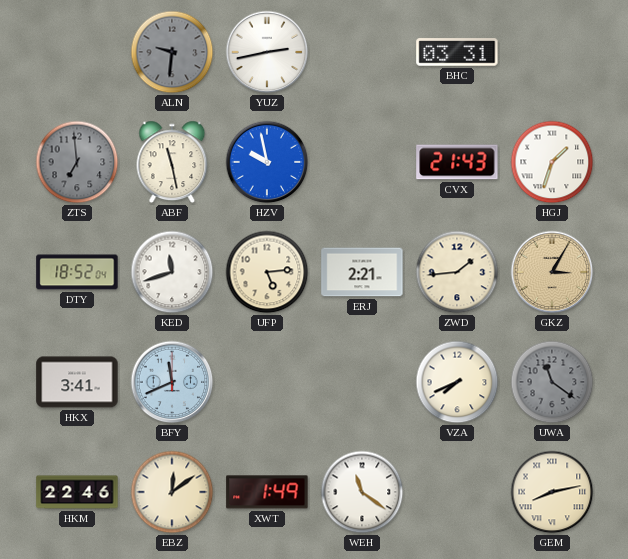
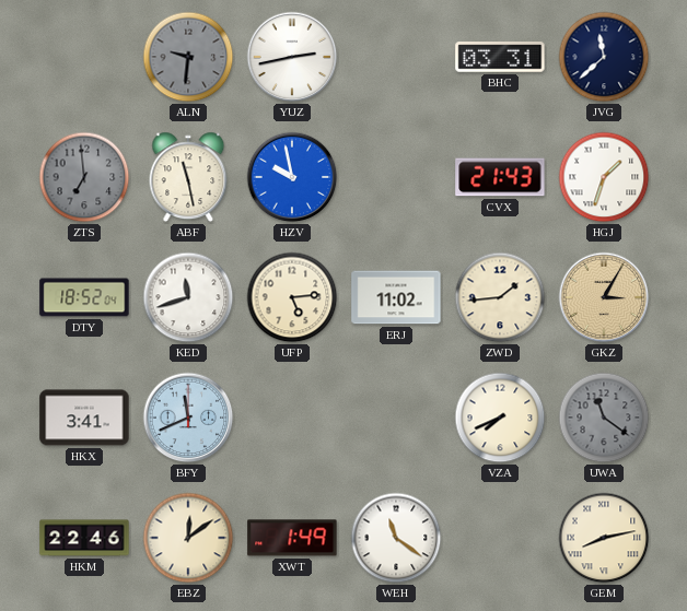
JVG: none -> 11:38 (604, 57)
ERJ: 2:21 -> 11:02 (396, 297)
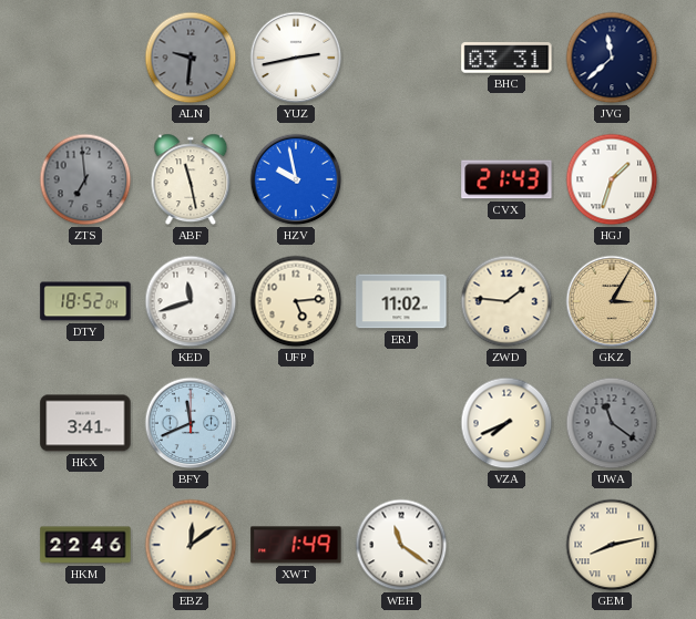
ZWD: 1:44 -> 1:46 (506, 301)
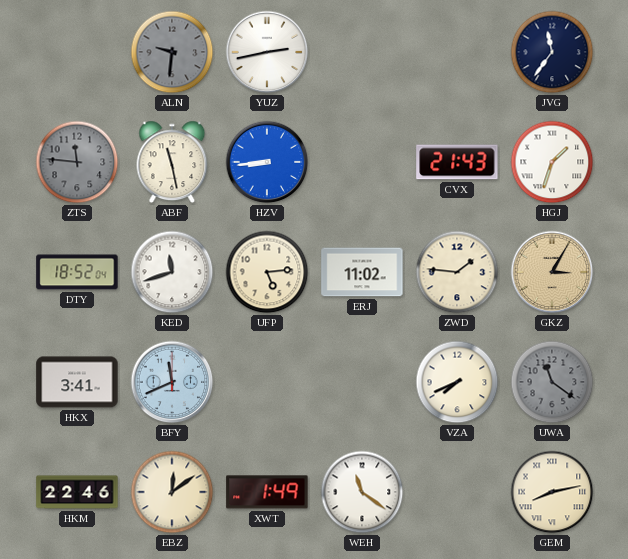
BHC: 03:31 -> none (506, 58)
JVG: 11:38 -> 11:36 (552, 52)
ZTS: 6:59 -> 11:46 (77, 162)
HZV: 9:58 -> 8:44 (267, 162)
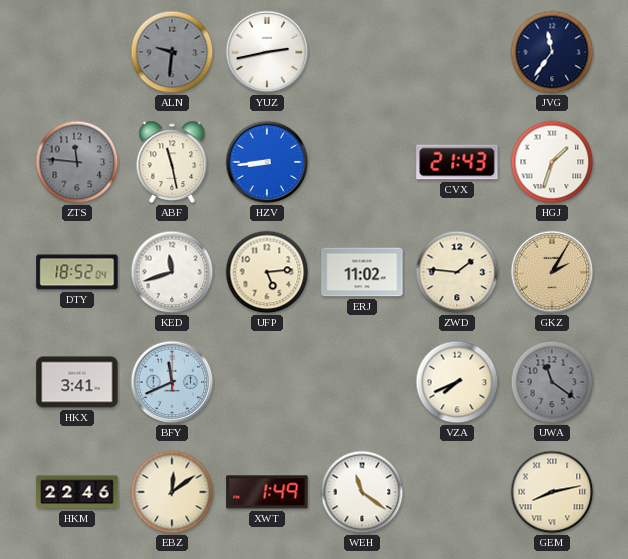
GKZ: 3:05 -> 2:05 (552, 272)
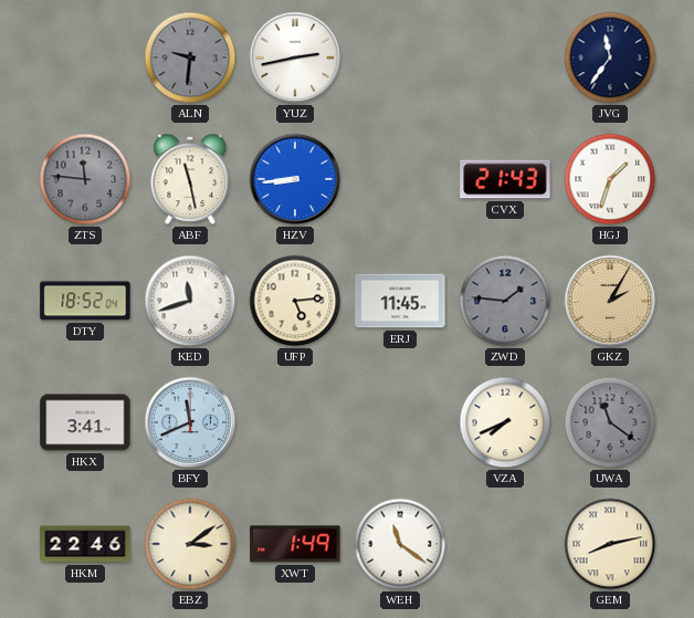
ERJ: 11:02 -> 11:45 (400, 301)
ZWD dial: cream -> grey (505, 301)
EBZ: 12:09 -> 3:09 (190, 544)
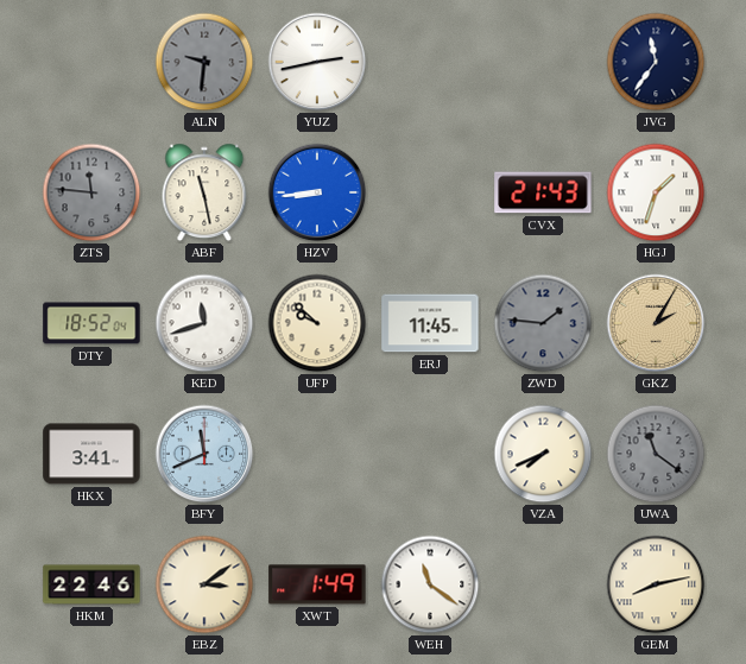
UFP: 5:14 -> 9:52 (317, 323)
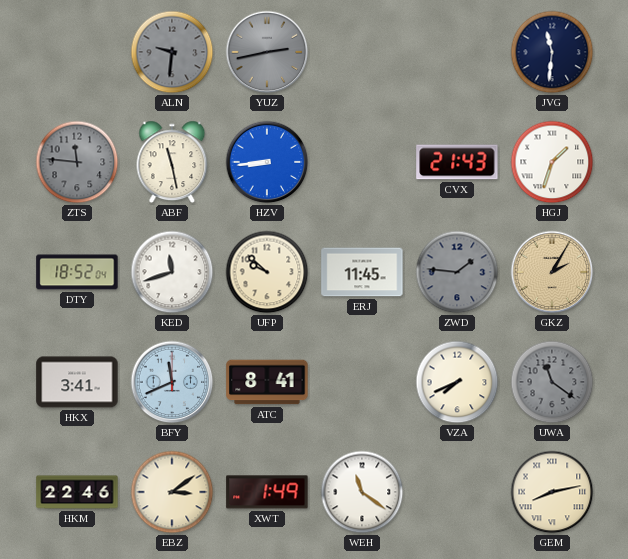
YUZ dial: white -> grey (267, 52)
JVG: 11:36 -> 11:31 (552, 52)
ATC: none -> 8:41 (267, 382)
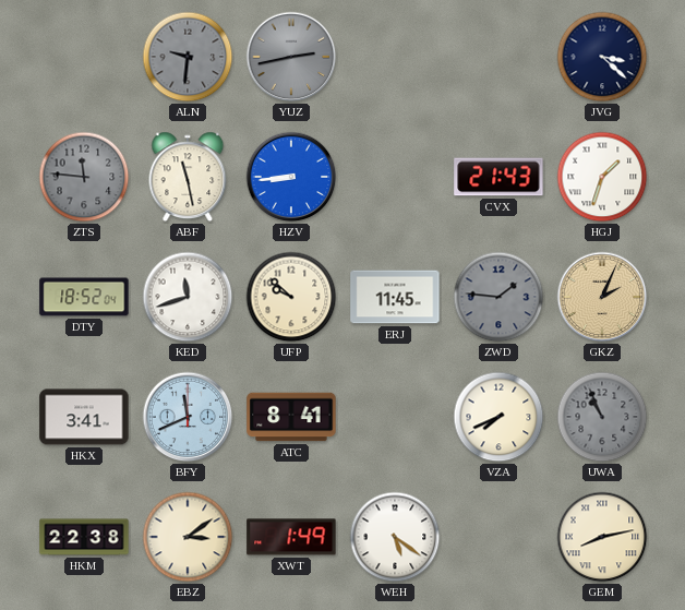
JVG: 11:31 -> 3:22 (602, 57)
GKZ: 2:05 -> 2:04 (602, 297)
UWA: 11:21 -> 10:56 (602, 417)
HKM: 22:46 -> 22:38 (84, 537)
WEH: 11:21 -> 5:21 (395, 537)
